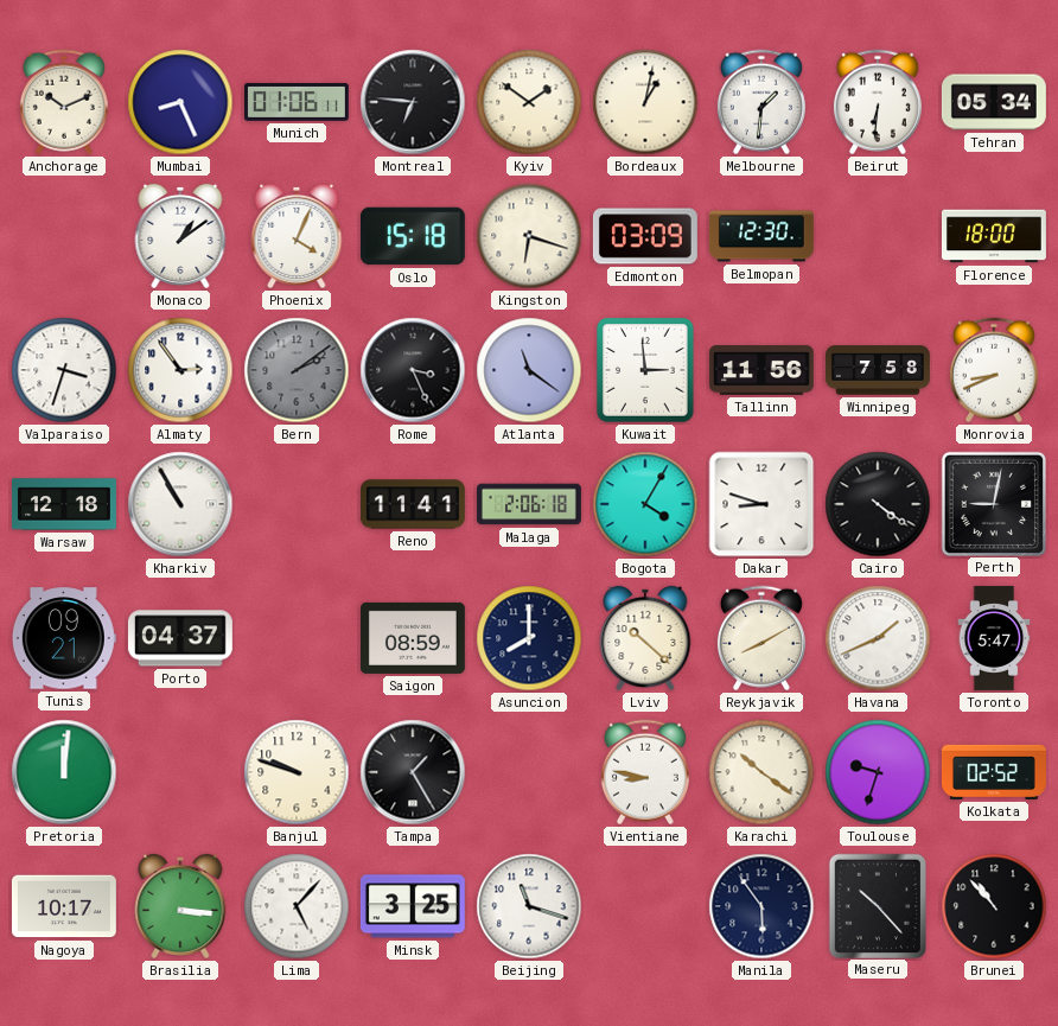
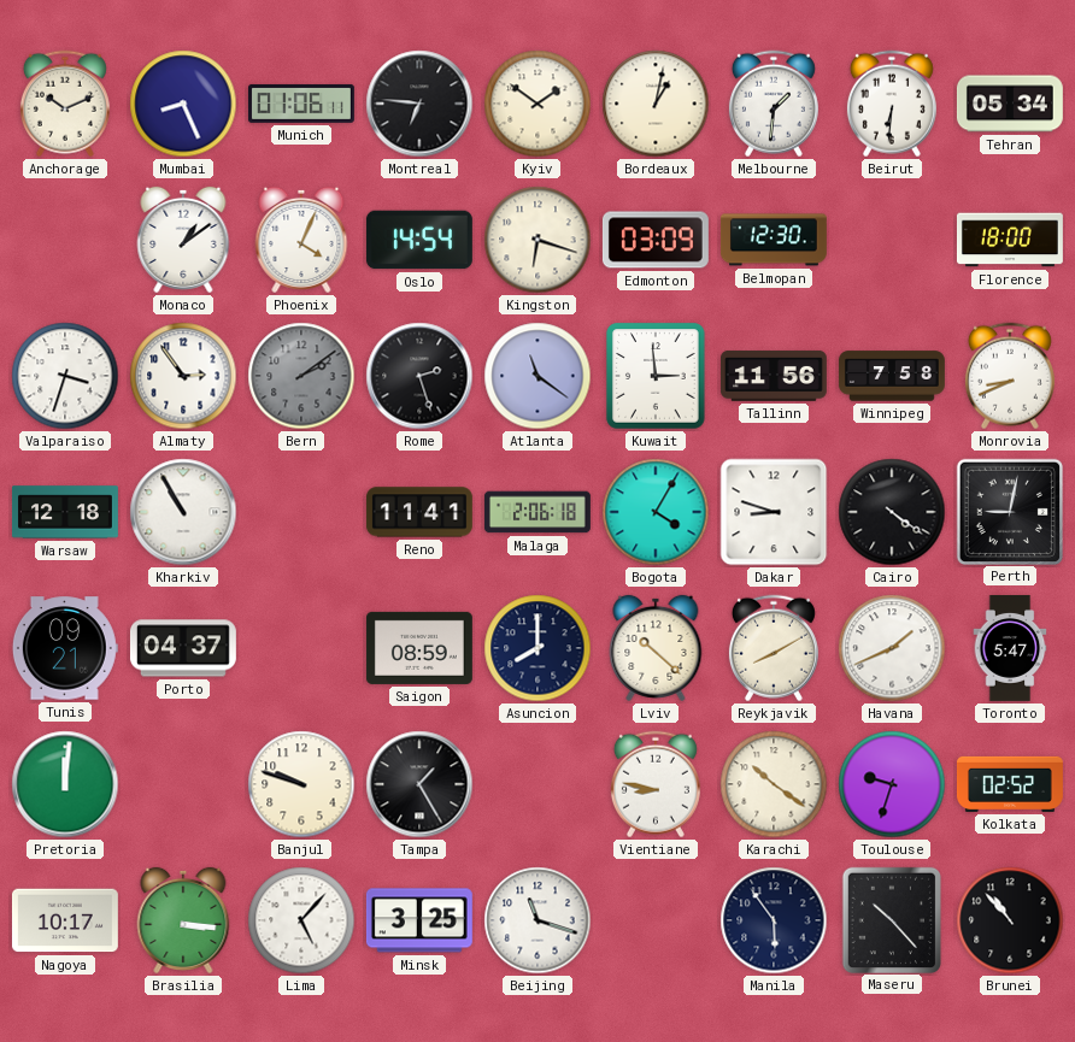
Oslo: 15:18 -> 14:54 (419, 240)
Rome: 3:26 -> 2:27 (419, 376)
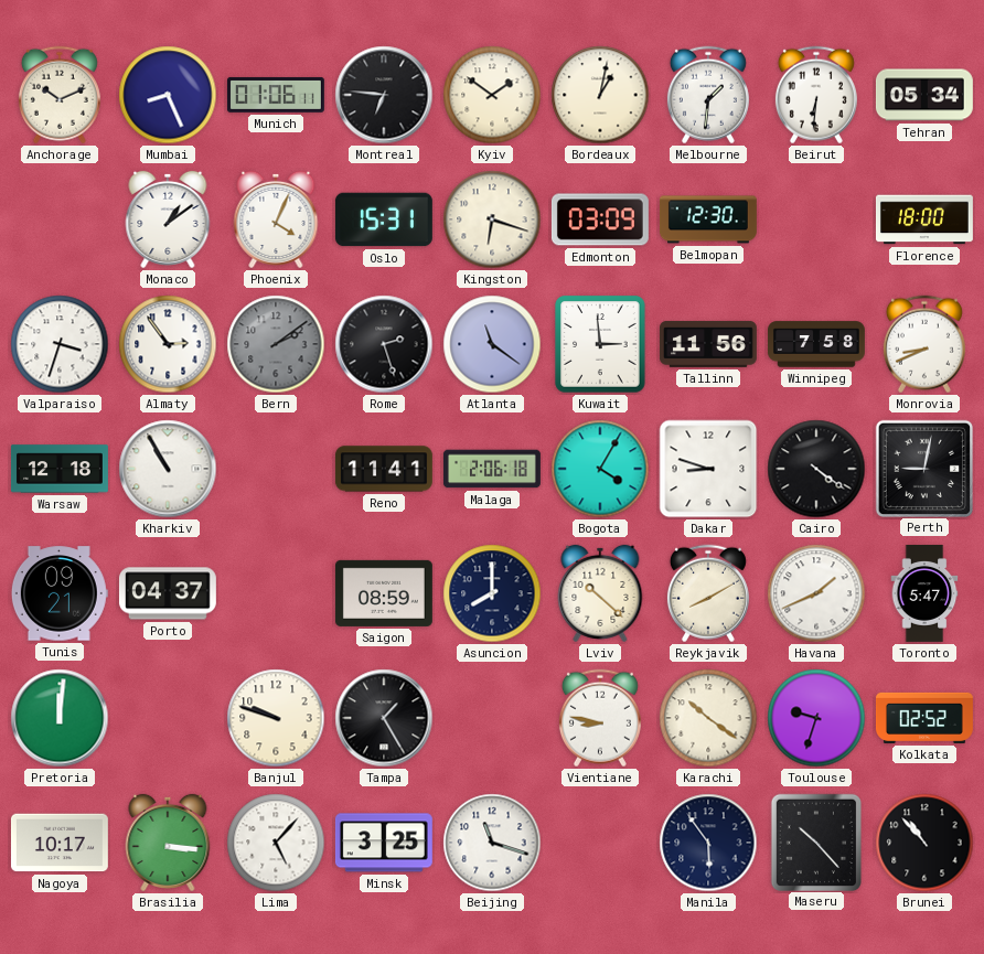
Oslo: 14:54 -> 15:31 (384, 219)
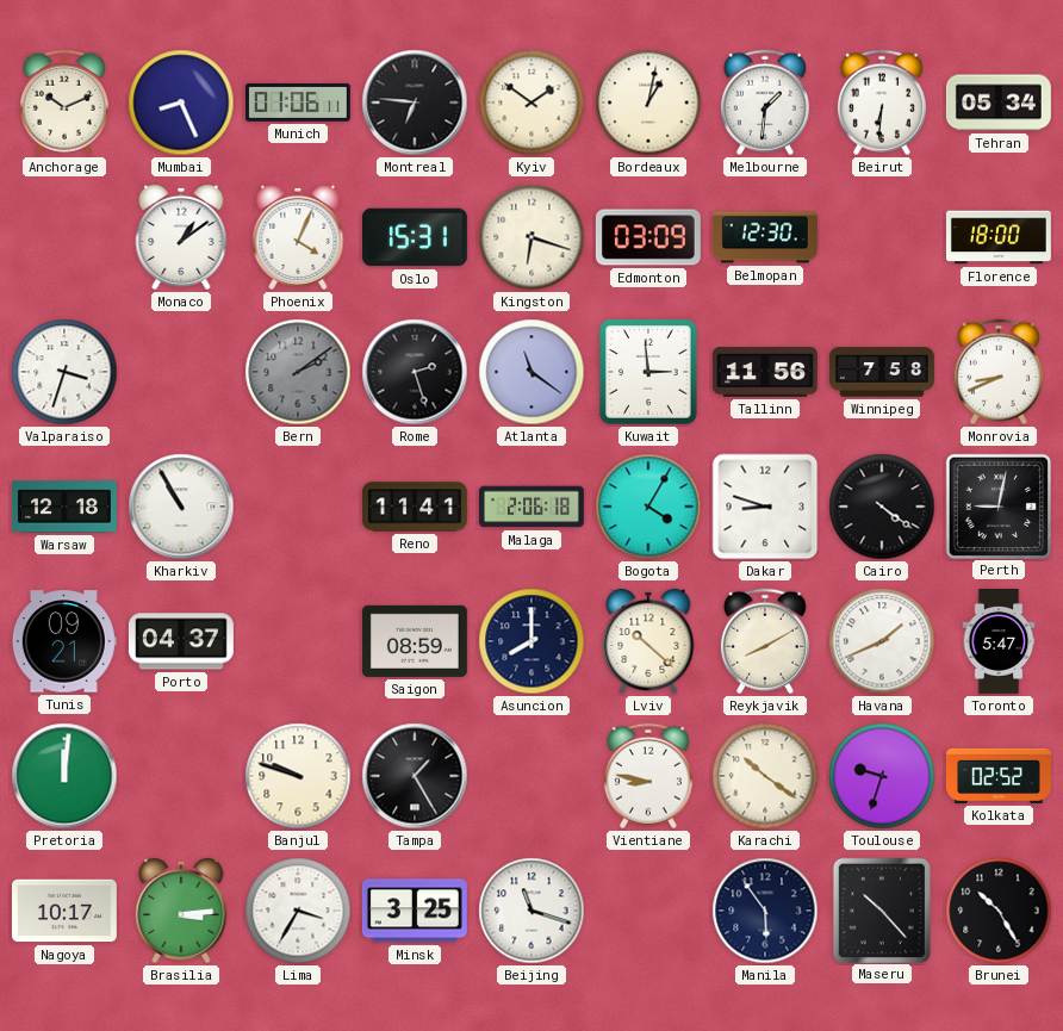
Almaty: 2:54 -> none (168, 344)
Brasilia: 3:16 -> 3:14 (181, 911)
Lima: 5:07 -> 3:35 (298, 911)
Brunei: 10:53 -> 10:25 (999, 911)
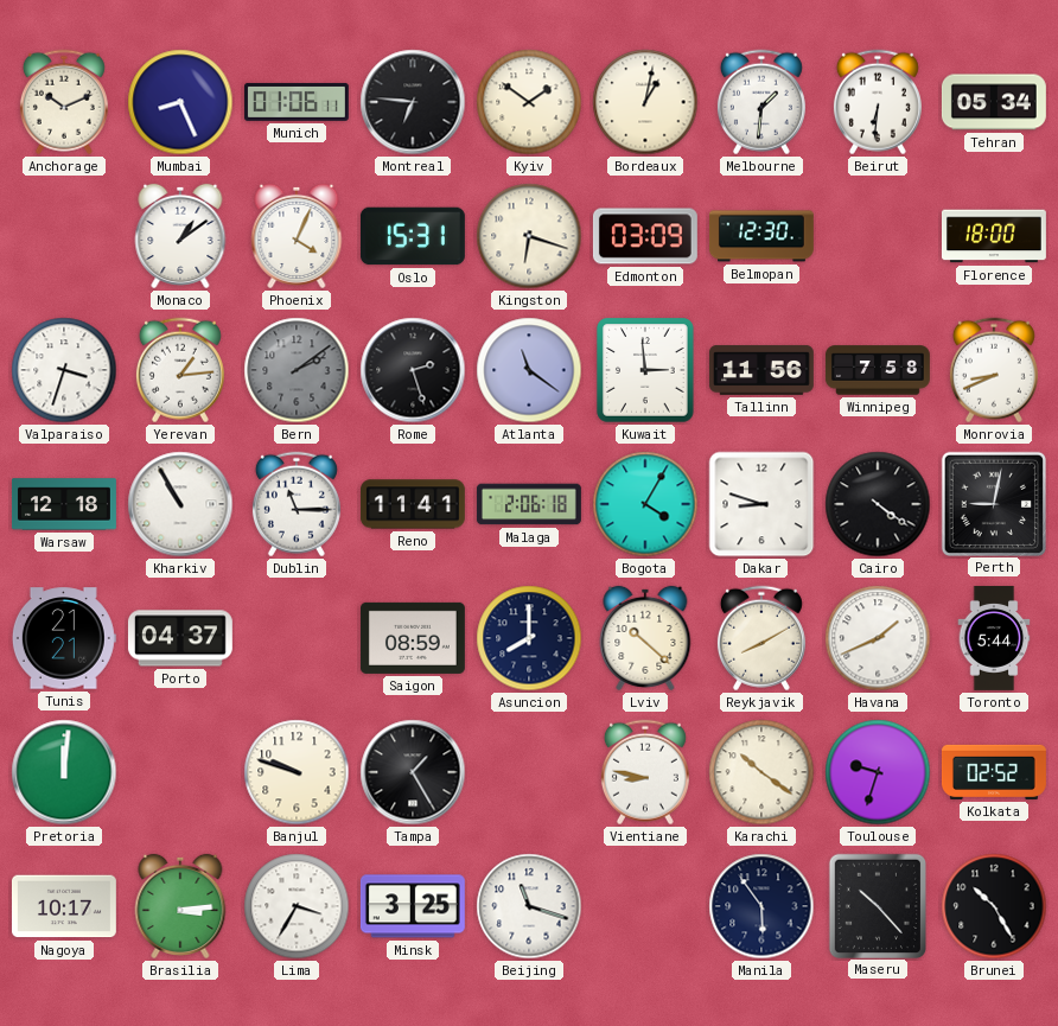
Yerevan: none -> 1:14 (180, 370)
Dublin: none -> 11:15 (297, 504)
Tunis: 09:21 -> 21:21 (64, 638)
Toronto: 5:47 -> 5:44 (994, 638)
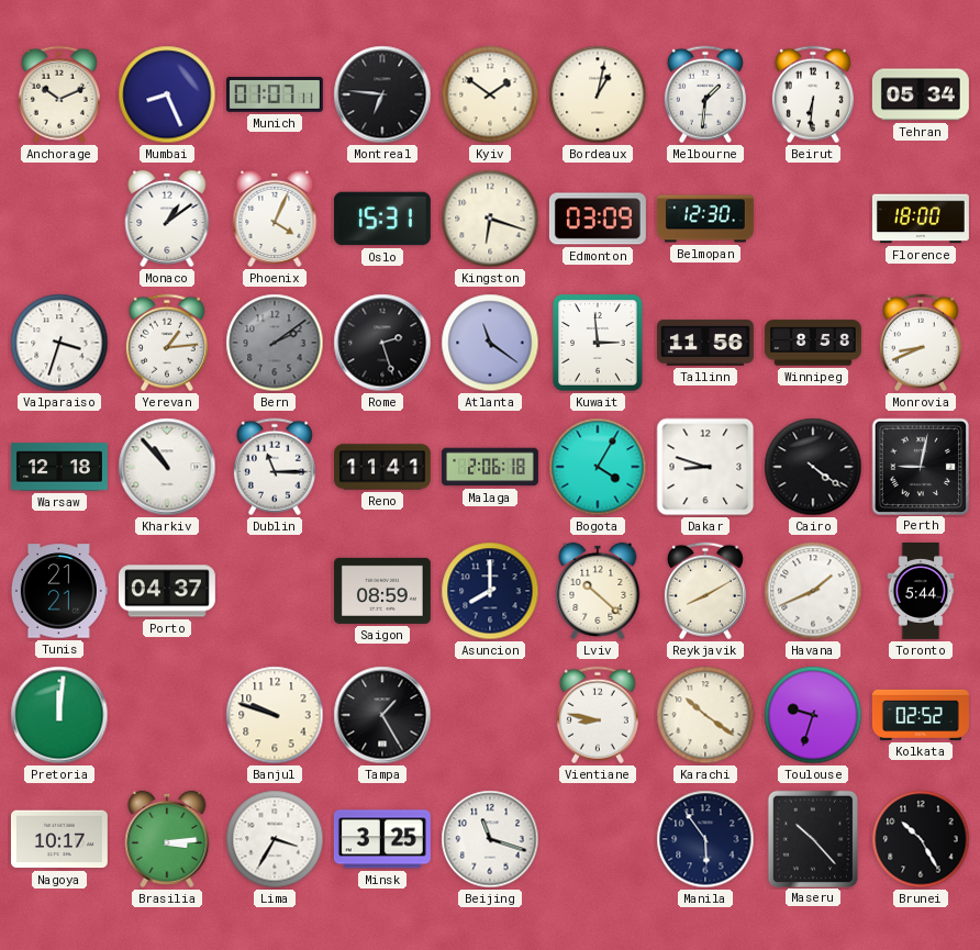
Munich: 01:06 -> 01:07 (275, 94)
Winnipeg: 7:58 -> 8:58 (813, 343)
Kharkiv: 10:55 -> 10:53 (167, 467)
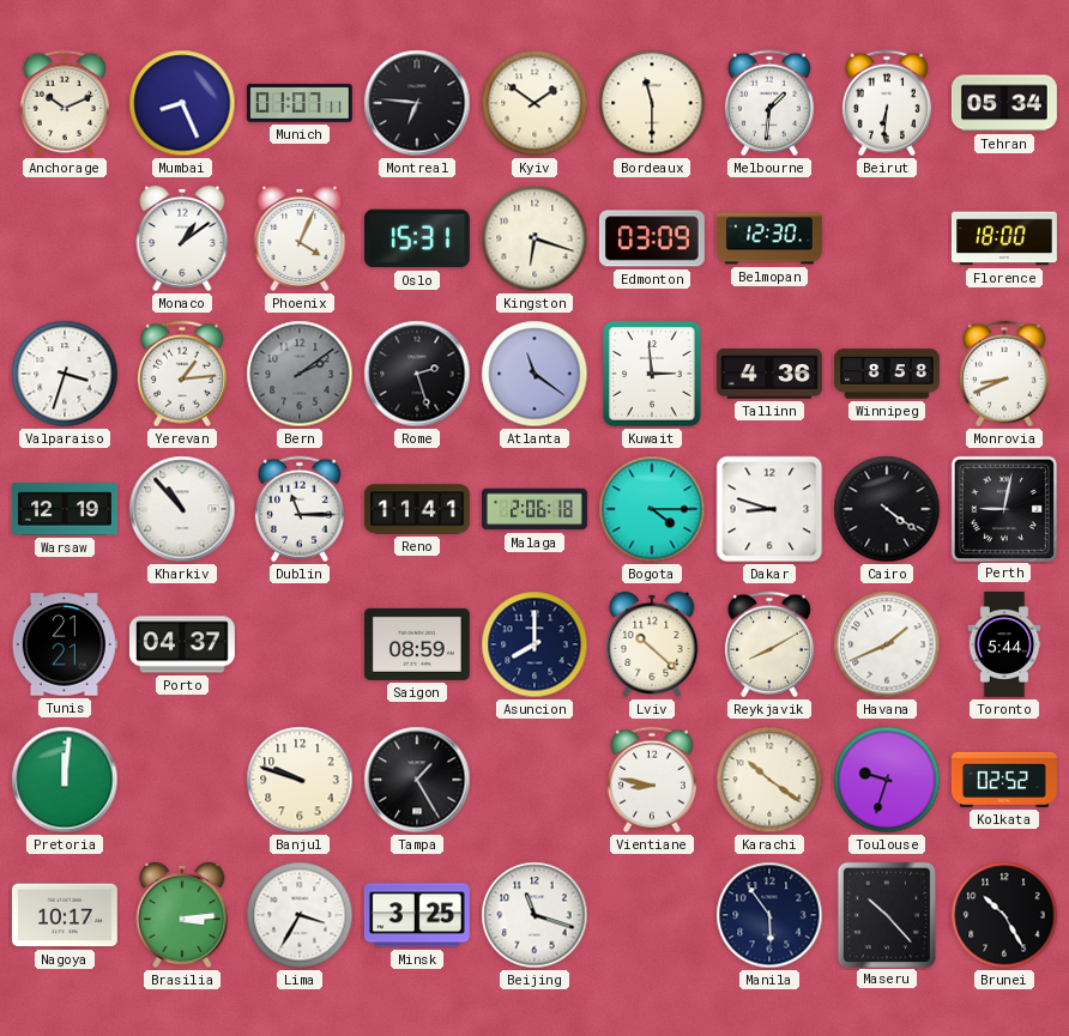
Bordeaux: 1:02 -> 11:30 (652, 103)
Tallinn: 11:56 -> 4:36 (769, 374)
Warsaw: 12:18 -> 12:19 (65, 509)
Bogota: 4:05 -> 4:15 (652, 509)
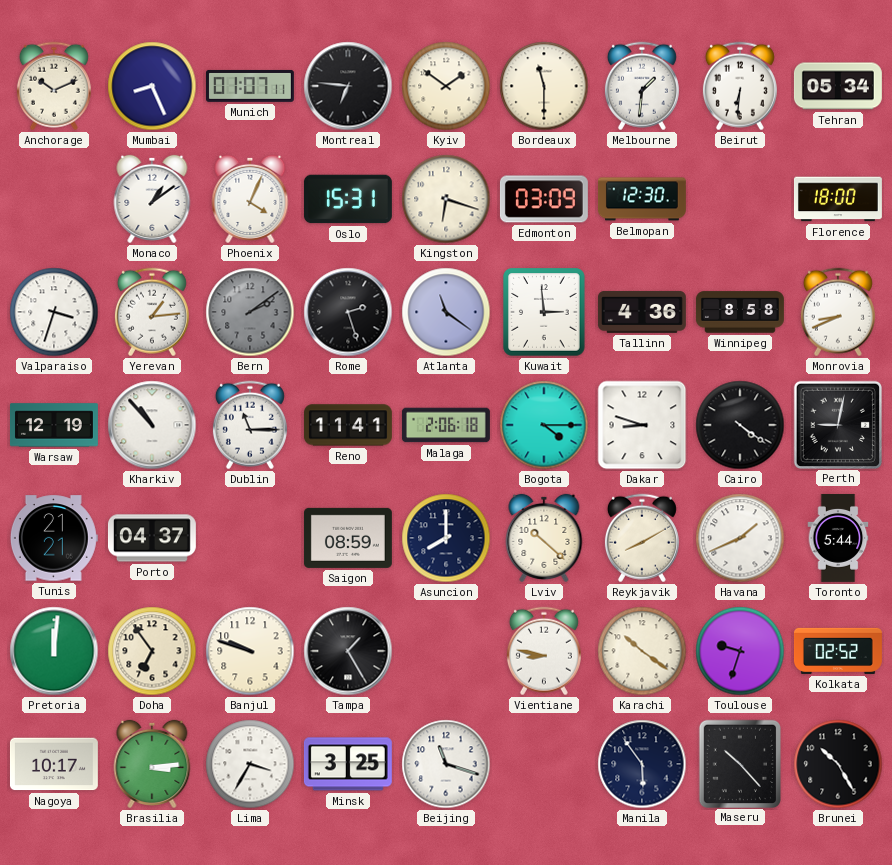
Doha: none -> 6:54 (152, 651)
